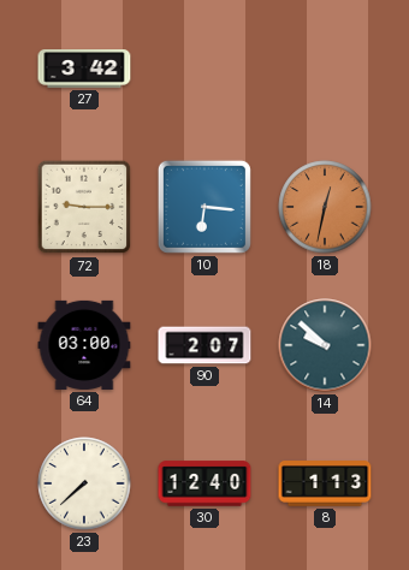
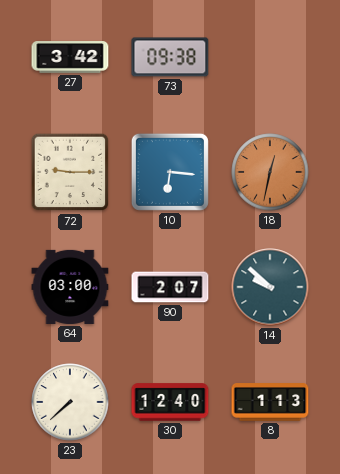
73: none -> 09:38 (170, 57)
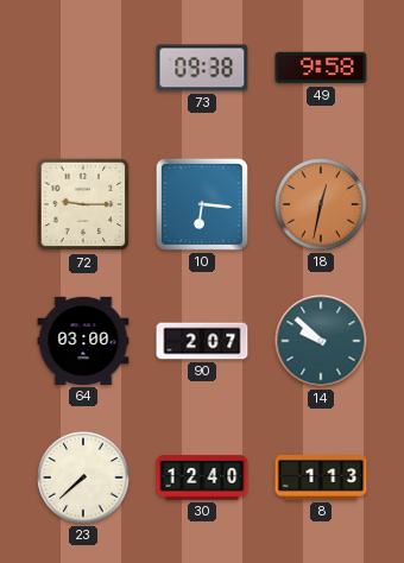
27: 3:42 -> none (70, 57)
49: none -> 9:58 (321, 68)
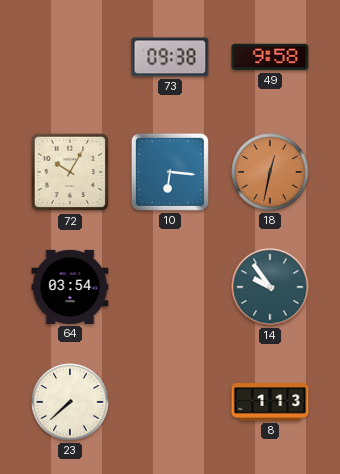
72: 9:15 -> 10:05 (70, 172)
64: 03:00 -> 03:54 (70, 287)
90: 2:07 -> none (202, 341)
14: 9:52 -> 9:54 (270, 287)
30: 12:40 -> none (202, 477)
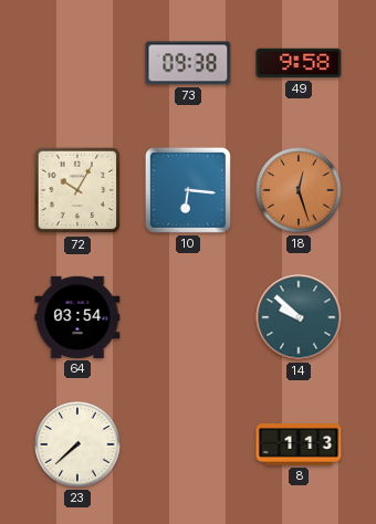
18: 12:32 -> 12:27 (299, 190)
14: 9:54 -> 9:52 (299, 317)
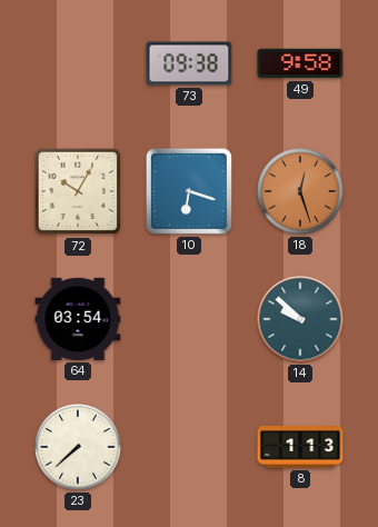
10: 6:16 -> 6:18 (189, 191)
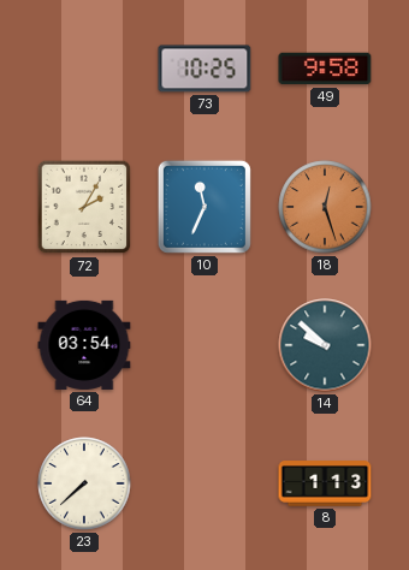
73: 09:38 -> 10:25 (204, 69)
72: 10:05 -> 2:05 (84, 207)
10: 6:18 -> 11:34 (204, 207)
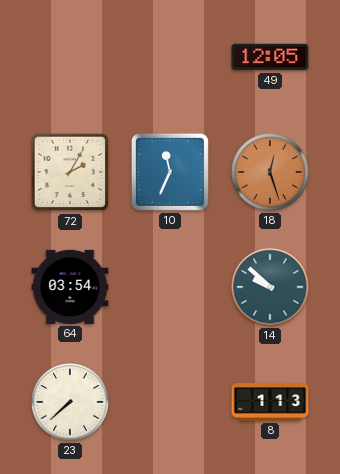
73: 10:25 -> none (204, 69)
49: 9:58 -> 12:05 (270, 57)
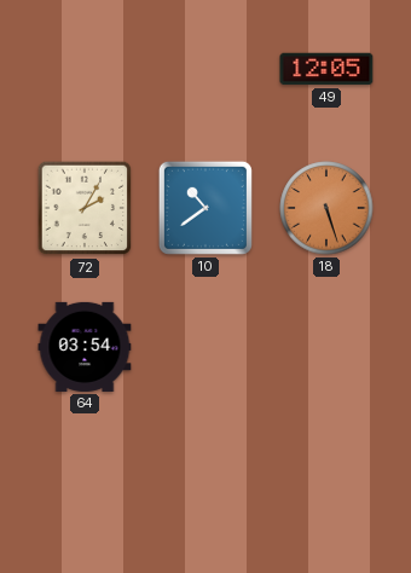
10: 11:34 -> 10:39 (205, 208)
18: 12:27 -> 5:27 (326, 208)
14: 9:52 -> none (270, 287)
23: 7:38 -> none (70, 402)
8: 1:13 -> none (270, 402)
